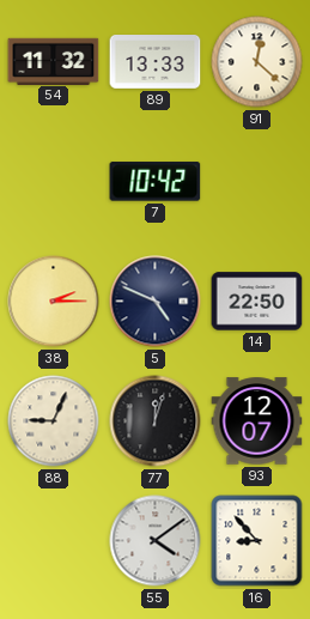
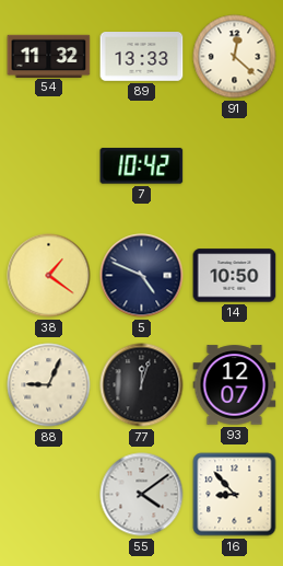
38: 2:15 -> 1:21 (49, 276)
14: 22:50 -> 10:50 (235, 276)
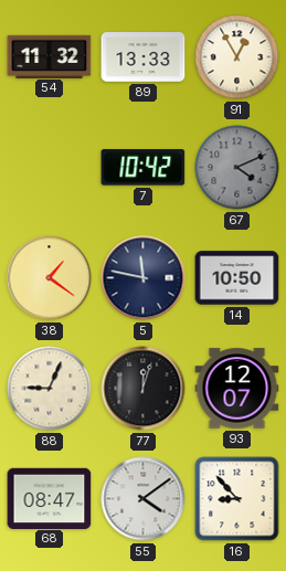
91: 12:22 -> 12:55 (237, 57)
67: none -> 4:11 (237, 168)
5: 4:49 -> 11:47 (144, 278)
68: none -> 08:47 (50, 498)
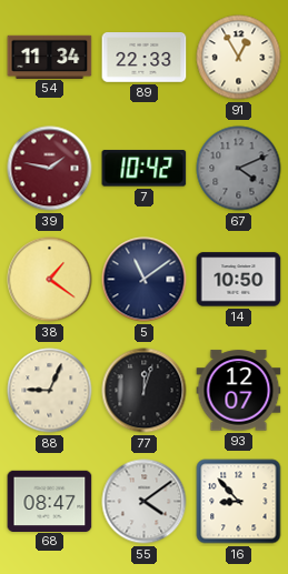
54: 11:32 -> 11:34 (50, 57)
89: 13:33 -> 22:33 (145, 58)
39: none -> 1:47 (50, 169)
5: 11:47 -> 11:09 (145, 280)
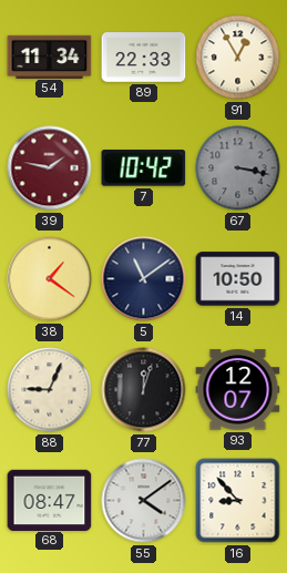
67: 4:11 -> 3:17 (238, 168)
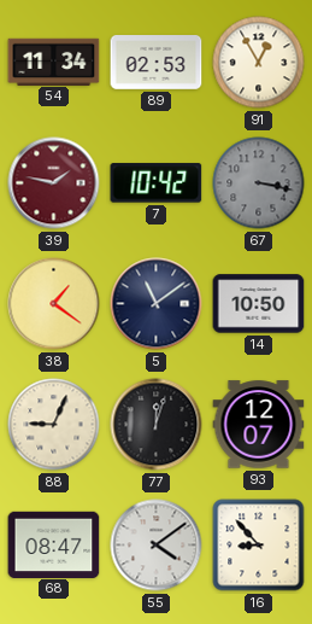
89: 22:33 -> 02:53 (157, 63)
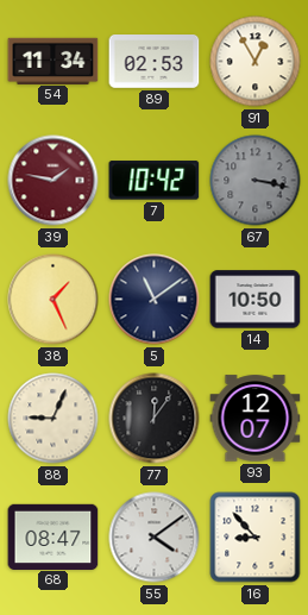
38: 1:21 -> 1:26 (54, 300)
77: 12:03 -> 12:06 (155, 419)
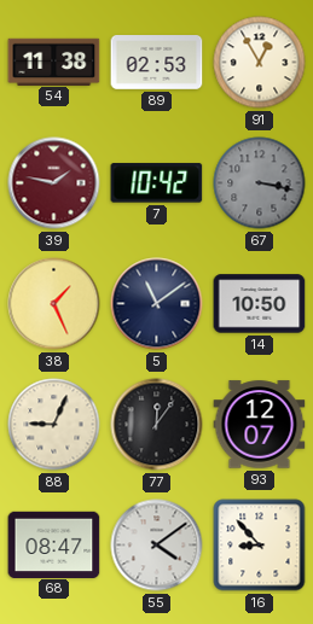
54: 11:34 -> 11:38 (54, 62)
